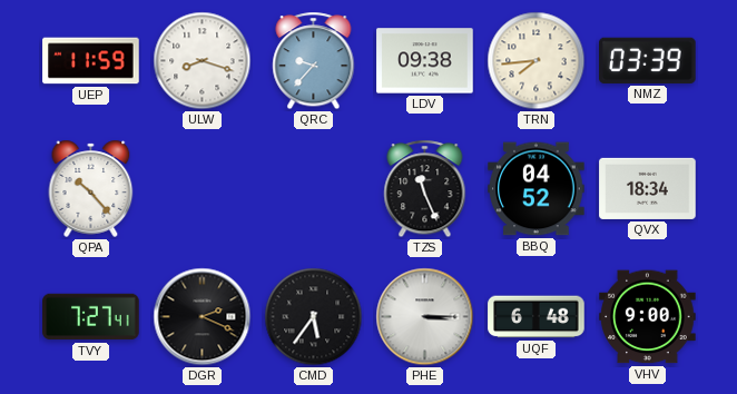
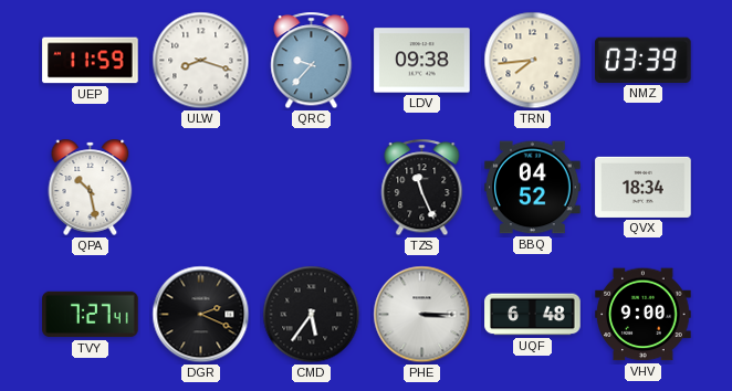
QPA: 10:23 -> 10:28 (91, 187)
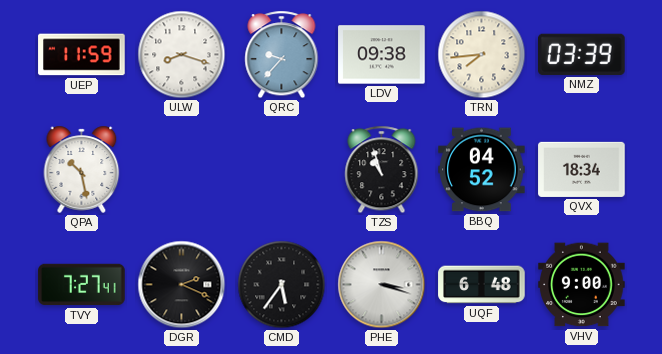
TZS: 11:26 -> 10:57 (382, 170)
PHE: 3:15 -> 3:18 (382, 285)
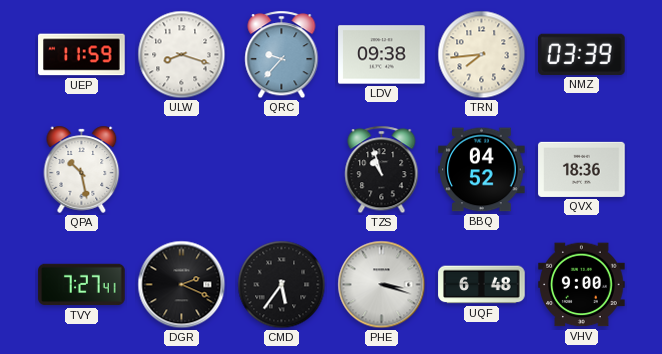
QVX: 18:34 -> 18:36 (582, 169)
